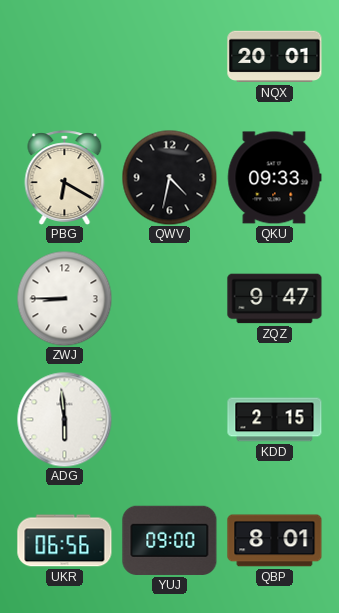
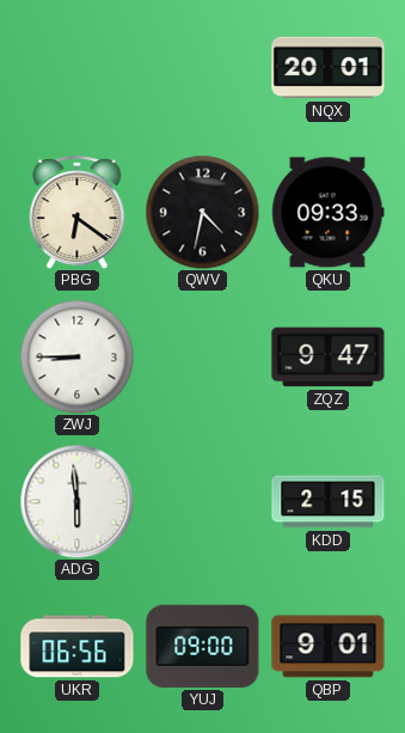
PBG: 6:20 -> 6:21 (78, 212)
QBP: 8:01 -> 9:01 (329, 647)
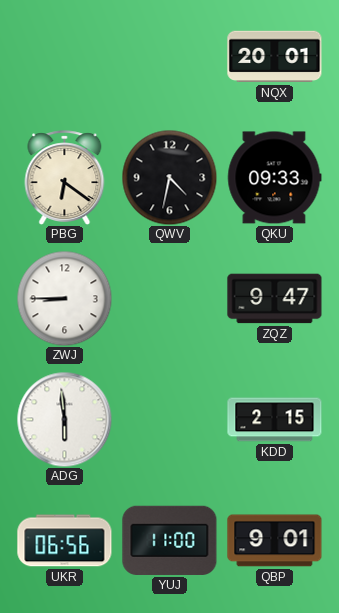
YUJ: 09:00 -> 11:00 (170, 540)
